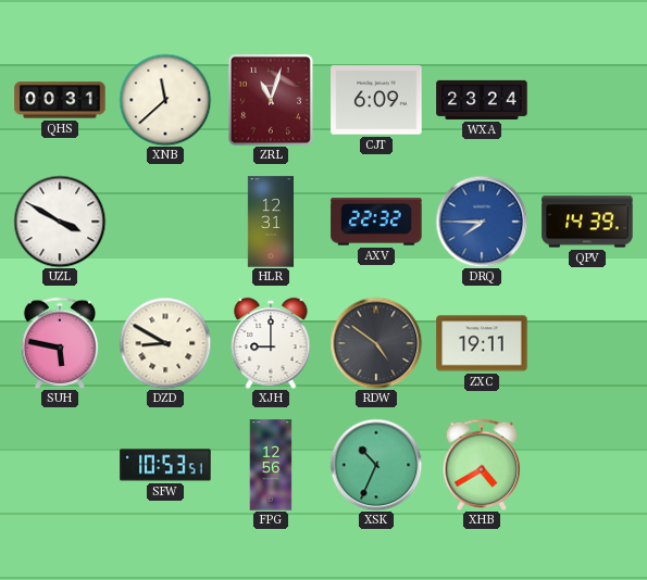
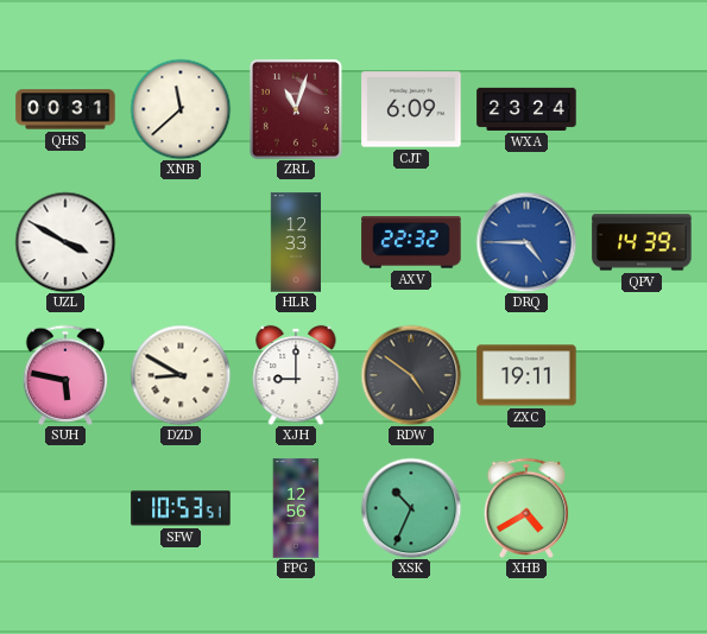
HLR: 12:31 -> 12:33 (295, 242)
DRQ: 7:45 -> 4:45 (526, 242)
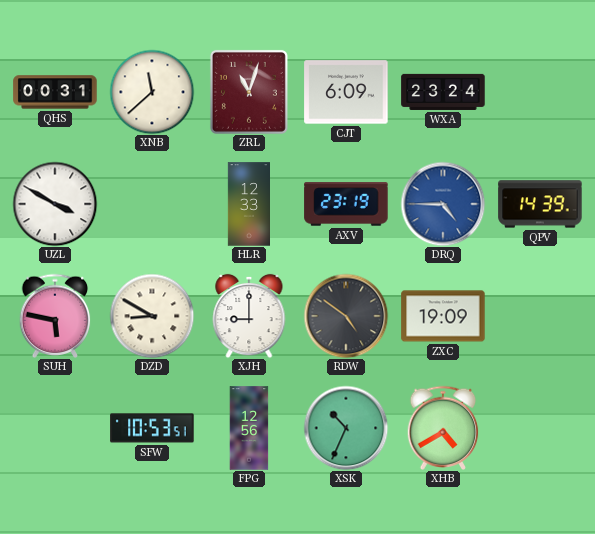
AXV: 22:32 -> 23:19 (346, 204)
ZXC: 19:11 -> 19:09 (443, 316)
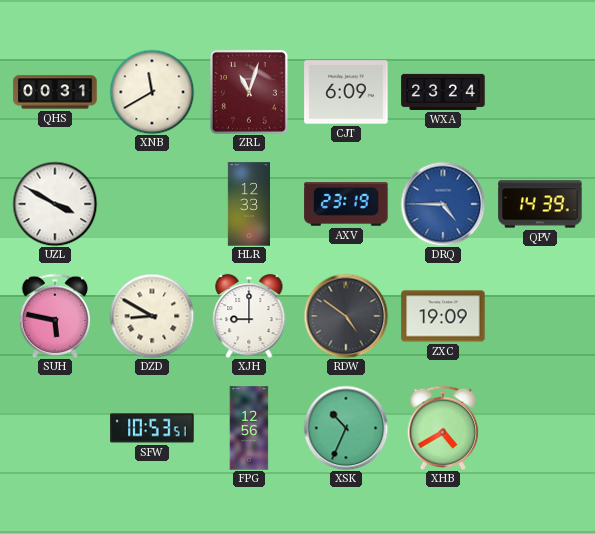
XNB: 11:38 -> 11:40 (152, 92)
